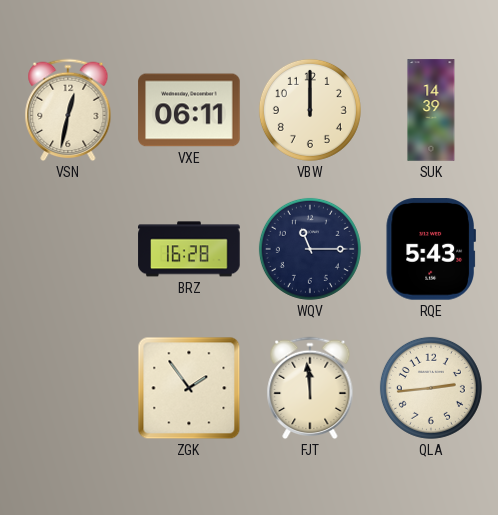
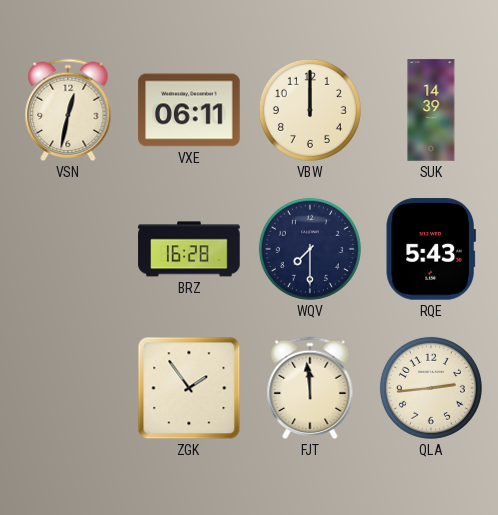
WQV: 11:15 -> 7:30 (310, 249)
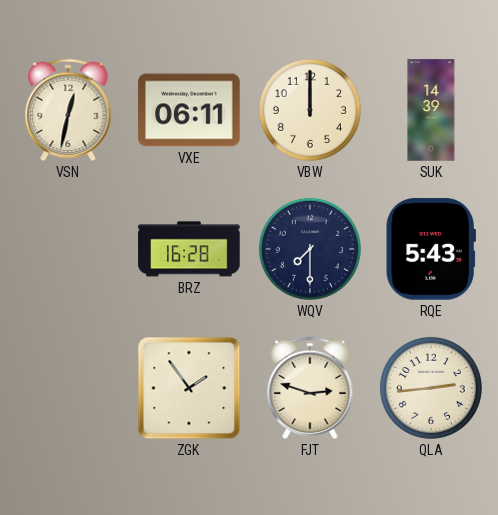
FJT: 11:59 -> 2:48 (310, 388)
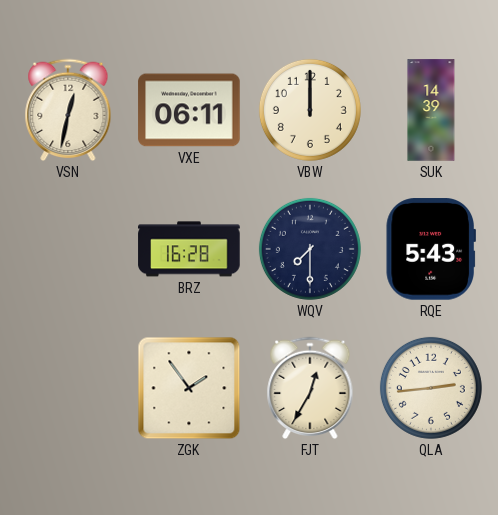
FJT: 2:48 -> 12:35 (310, 388)
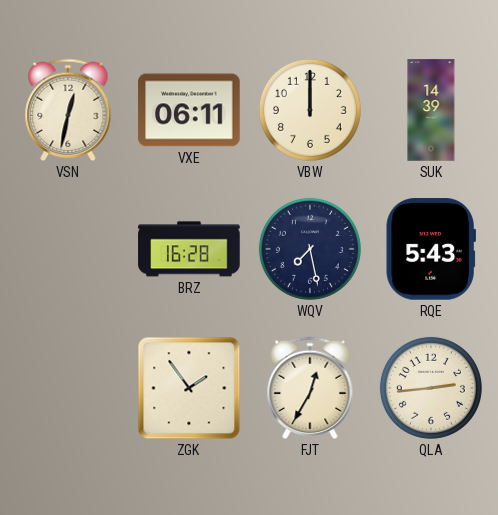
WQV: 7:30 -> 7:28 (310, 249)
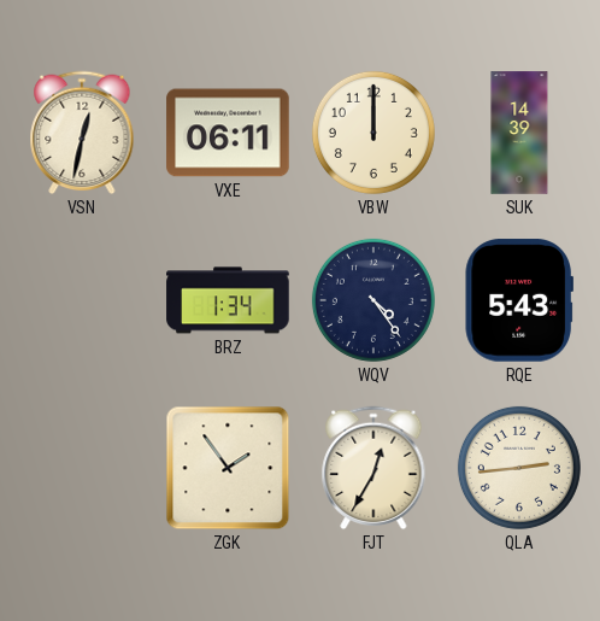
BRZ: 16:28 -> 1:34 (228, 300)
WQV: 7:28 -> 4:24 (373, 300)
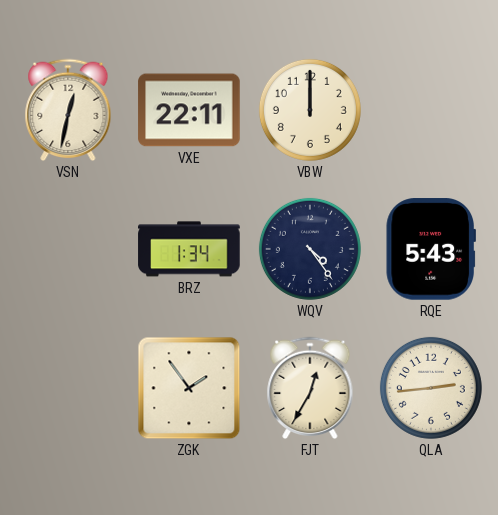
VXE: 06:11 -> 22:11 (189, 110)
SUK: 14:39 -> none (519, 133)
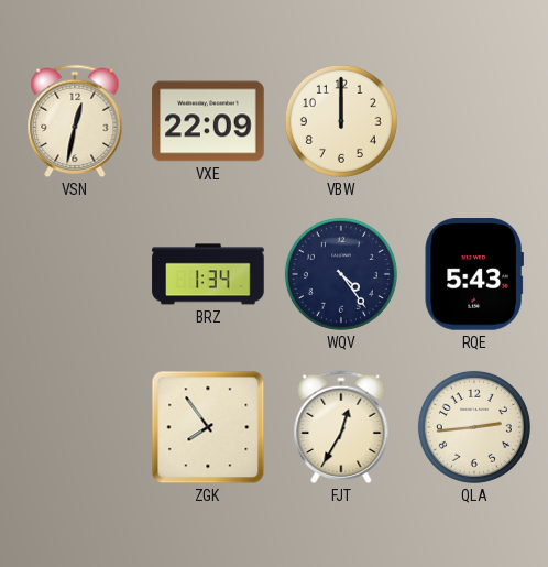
VXE: 22:11 -> 22:09 (208, 121)
ZGK: 1:54 -> 7:54 (208, 427)
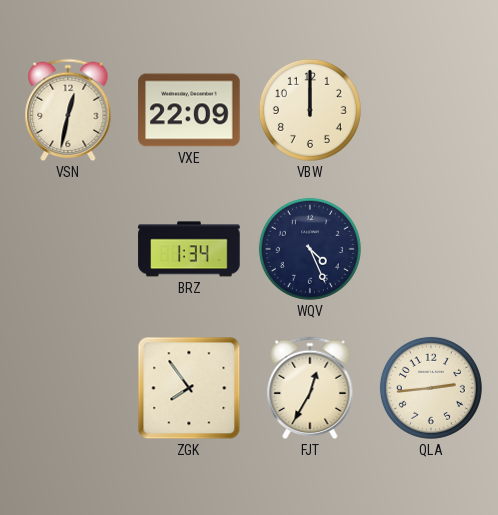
WQV: 4:24 -> 4:26 (310, 249)
RQE: 5:43 -> none (473, 274)
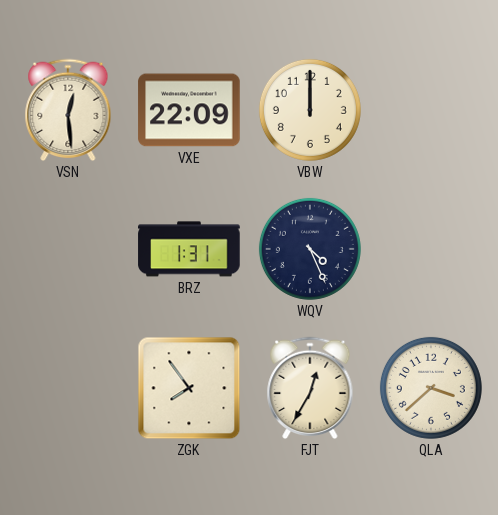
VSN: 12:32 -> 12:29 (68, 110)
BRZ: 1:34 -> 1:31 (189, 249)
QLA: 2:44 -> 3:38 (431, 388)
